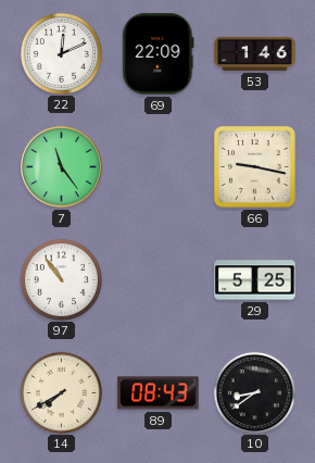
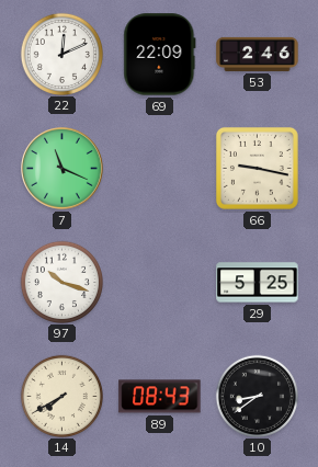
53: 1:46 -> 2:46 (258, 54)
7: 11:24 -> 11:19 (63, 169)
97: 10:54 -> 10:18 (61, 282)
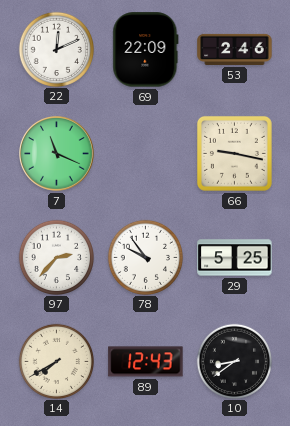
97: 10:18 -> 2:37 (56, 257)
78: none -> 9:54 (145, 257)
89: 08:43 -> 12:43 (146, 362)
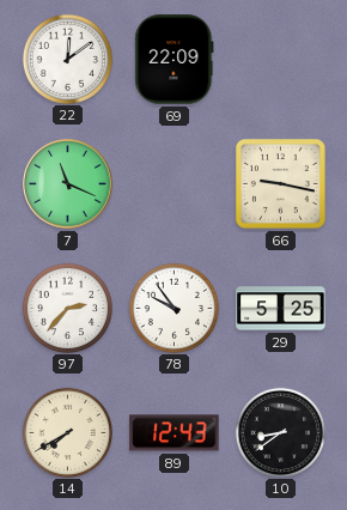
22: 12:11 -> 12:09 (67, 59)
53: 2:46 -> none (235, 49)
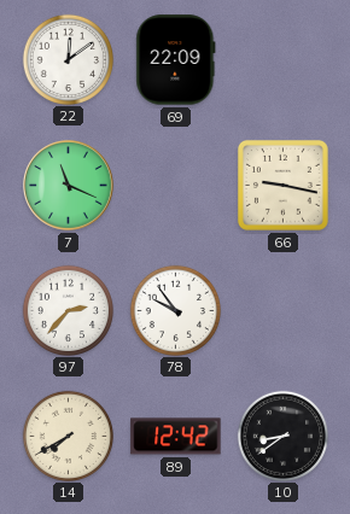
29: 5:25 -> none (281, 309)
89: 12:43 -> 12:42 (176, 437)
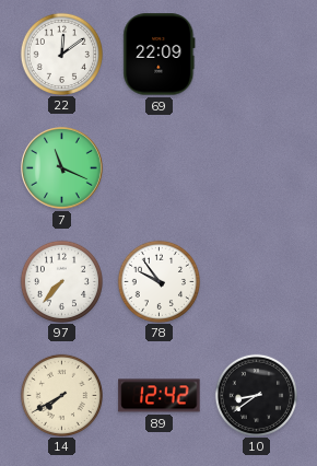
66: 9:17 -> none (282, 185)
97: 2:37 -> 7:37 (61, 281)
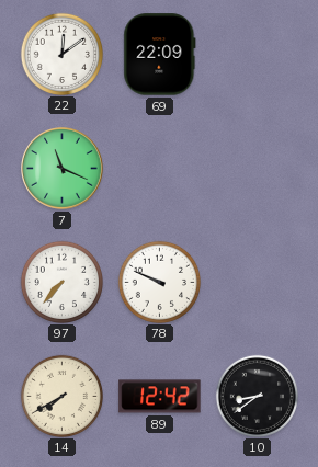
78: 9:54 -> 9:49 (159, 282)
